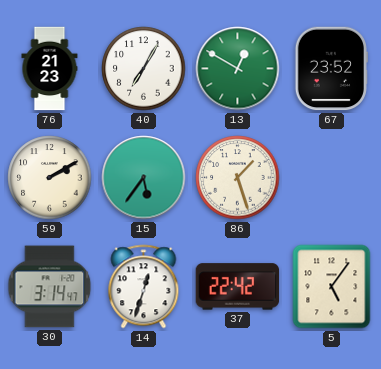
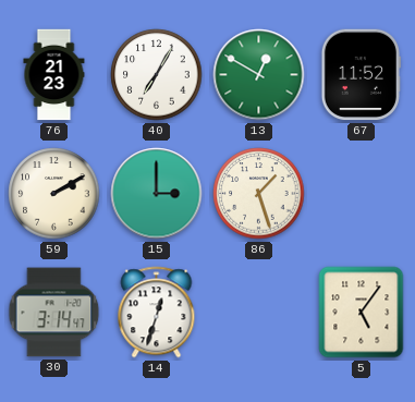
67: 23:52 -> 11:52 (361, 75)
15: 5:36 -> 3:00 (157, 194)
37: 22:42 -> none (238, 287)
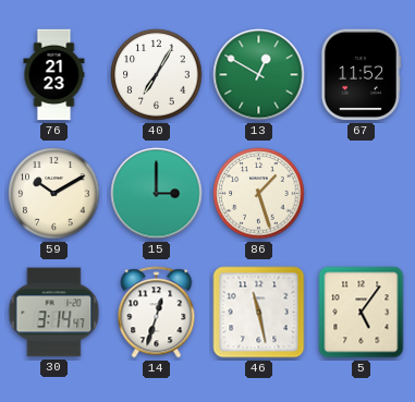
59: 2:10 -> 10:10 (54, 194)
46: none -> 11:28 (259, 313)
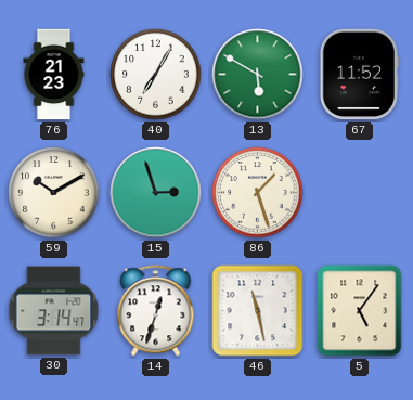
13: 12:50 -> 5:50 (258, 75)
15: 3:00 -> 2:57 (156, 193)
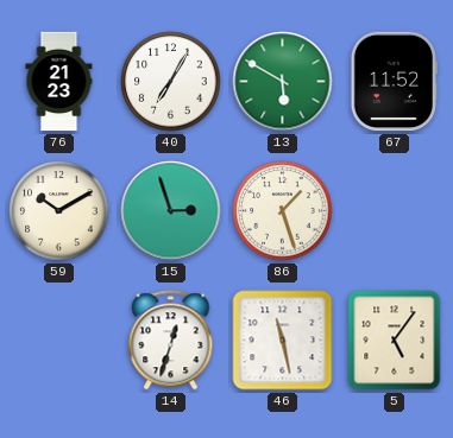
30: 3:14 -> none (54, 311)
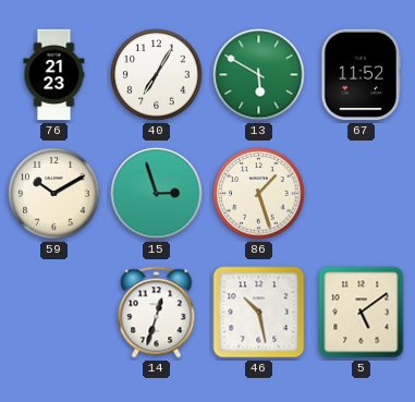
46: 11:28 -> 10:28 (259, 313)
5: 5:06 -> 5:09 (362, 313)
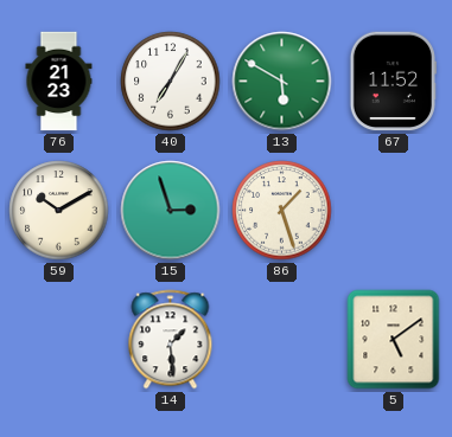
14: 12:33 -> 1:29 (171, 340)
46: 10:28 -> none (259, 313)
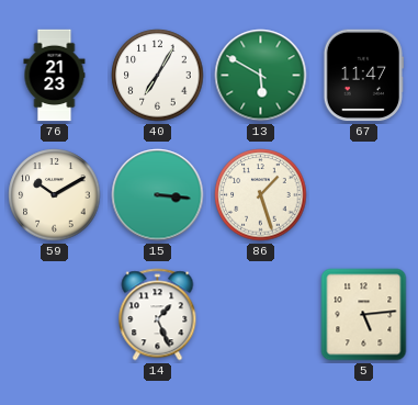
67: 11:52 -> 11:47 (363, 76)
15: 2:57 -> 3:16 (158, 195)
14: 1:29 -> 1:26 (158, 315)
5: 5:09 -> 5:14 (364, 315)
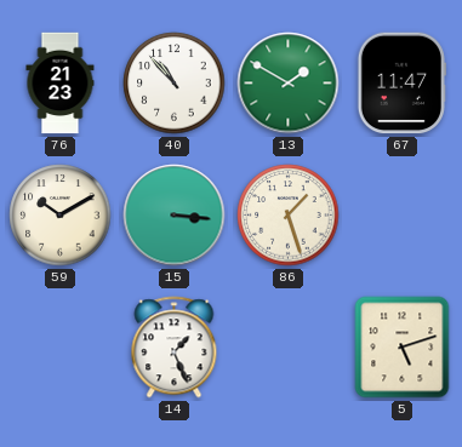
40: 7:05 -> 10:53 (175, 84)
13: 5:50 -> 1:50 (289, 84)
5: 5:14 -> 5:12 (403, 348)
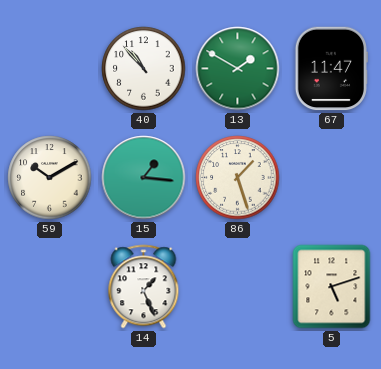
76: 21:23 -> none (61, 84)
15: 3:16 -> 1:16 (144, 178)
